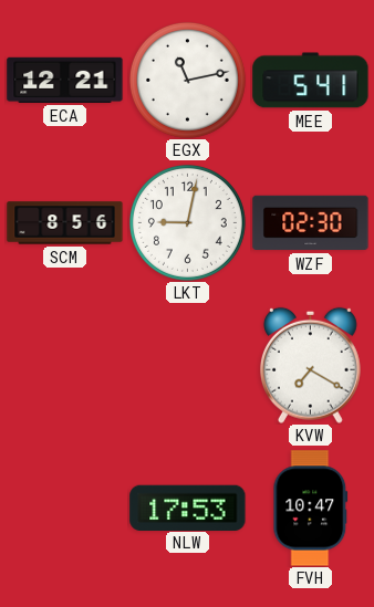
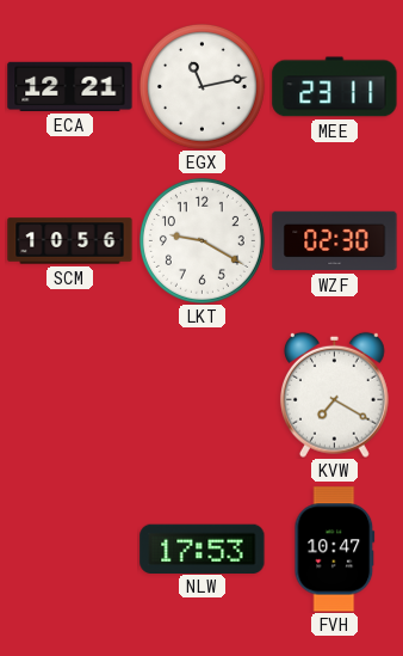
MEE: 5:41 -> 23:11 (335, 87)
SCM: 8:56 -> 10:56 (70, 241)
LKT: 9:02 -> 9:20 (201, 240)
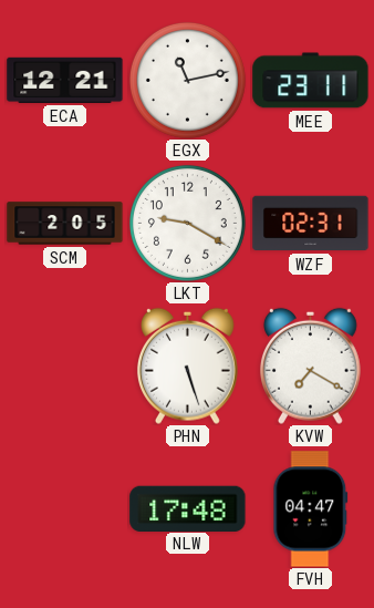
SCM: 10:56 -> 2:05 (65, 224)
WZF: 02:30 -> 02:31 (311, 224)
PHN: none -> 5:27 (187, 365)
NLW: 17:53 -> 17:48 (188, 508)
FVH: 10:47 -> 04:47 (311, 509)
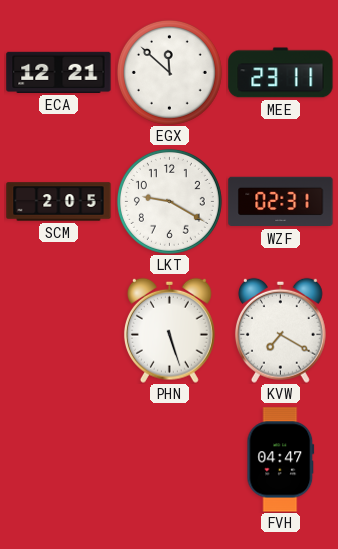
EGX: 11:13 -> 11:52 (169, 72)
NLW: 17:48 -> none (188, 508)
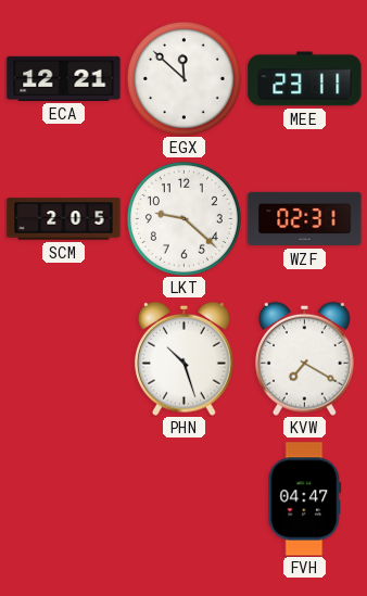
LKT: 9:20 -> 9:22 (184, 218)
PHN: 5:27 -> 10:27 (184, 358)
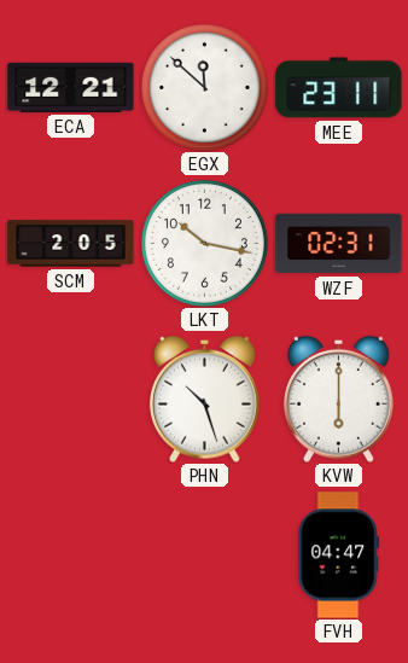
LKT: 9:22 -> 10:17 (204, 243)
KVW: 7:20 -> 6:00 (338, 399)
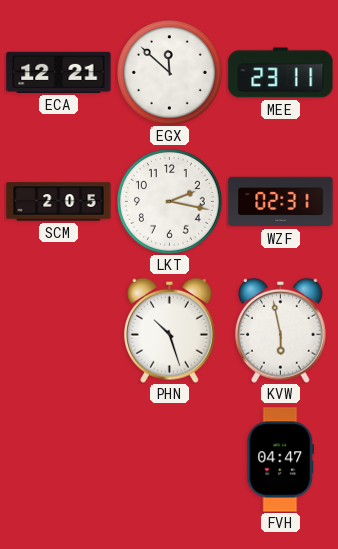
LKT: 10:17 -> 2:17 (169, 201)
KVW: 6:00 -> 5:58 (280, 330)
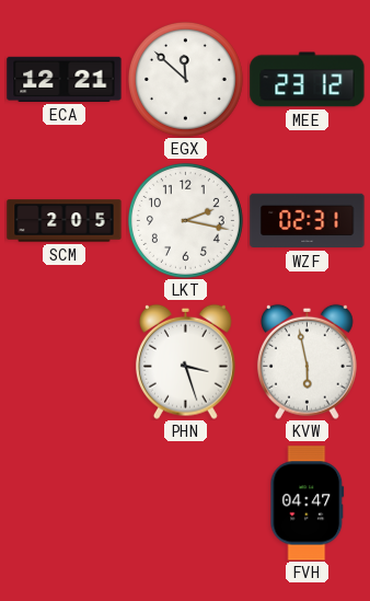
MEE: 23:11 -> 23:12 (308, 80)
PHN: 10:27 -> 3:27 (185, 361)
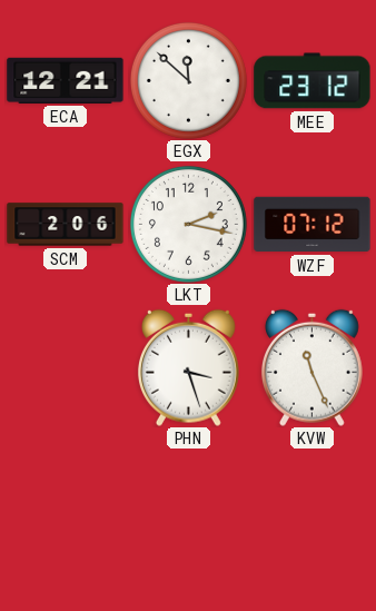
SCM: 2:05 -> 2:06 (66, 225)
WZF: 02:31 -> 07:12 (313, 225)
KVW: 5:58 -> 11:26 (311, 367)
FVH: 04:47 -> none (308, 504)
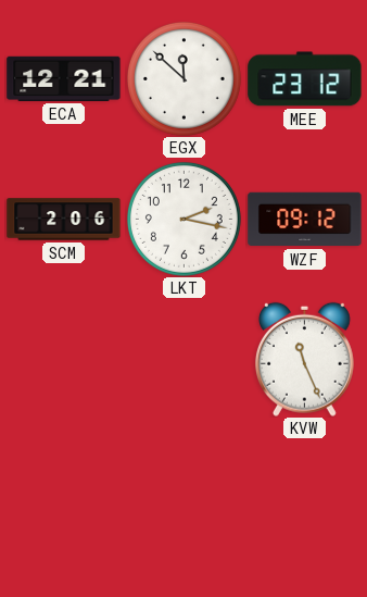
WZF: 07:12 -> 09:12 (305, 220)
PHN: 3:27 -> none (188, 367)
